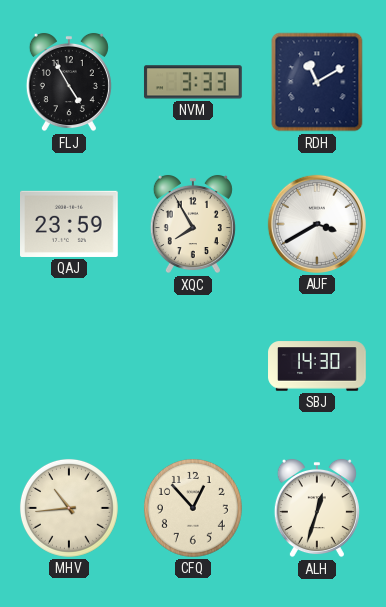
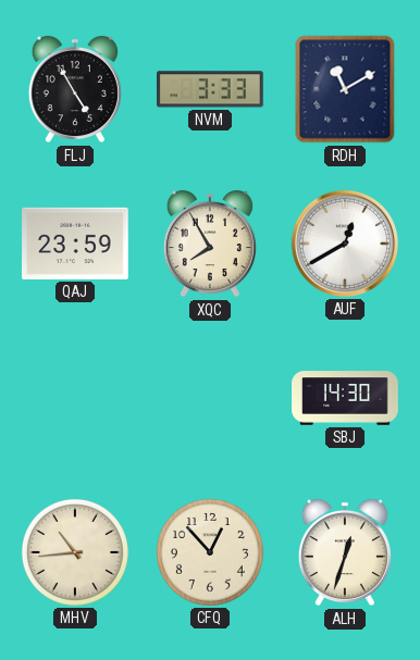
AUF: 3:40 -> 12:40 (345, 244)
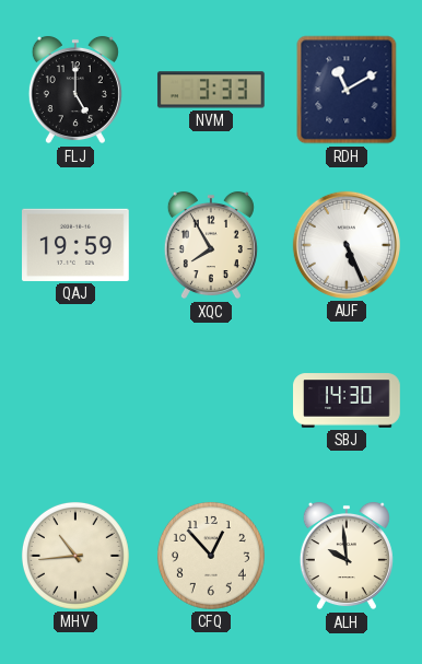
FLJ: 4:55 -> 5:00 (75, 90)
QAJ: 23:59 -> 19:59 (77, 245)
AUF: 12:40 -> 5:26 (347, 245)
ALH: 12:33 -> 9:59 (347, 556)
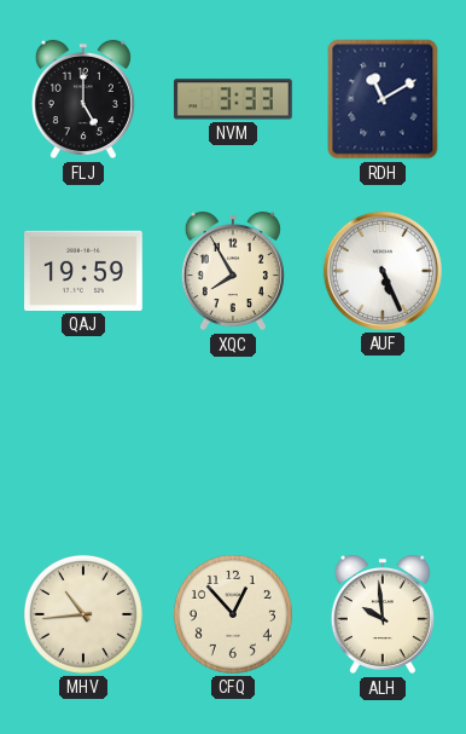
SBJ: 14:30 -> none (347, 400)
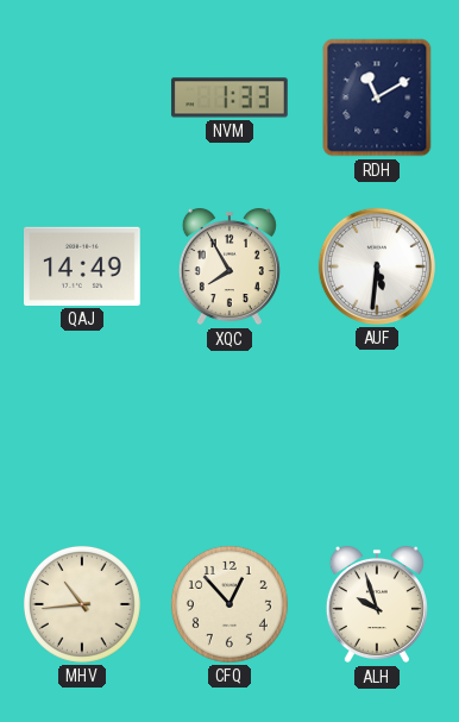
FLJ: 5:00 -> none (83, 99)
NVM: 3:33 -> 1:33 (229, 98)
QAJ: 19:59 -> 14:49 (83, 266)
AUF: 5:26 -> 5:31 (377, 266)
ALH: 9:59 -> 9:57 (377, 604)
